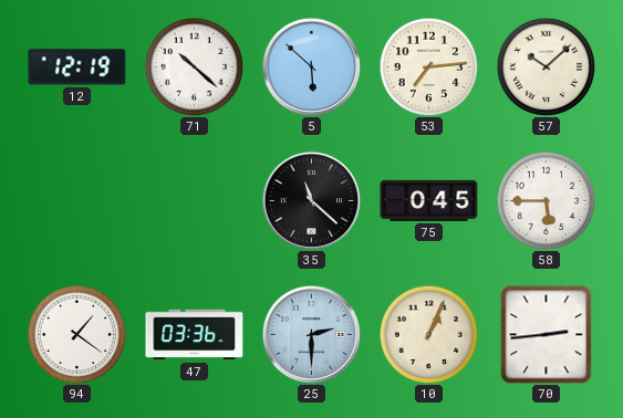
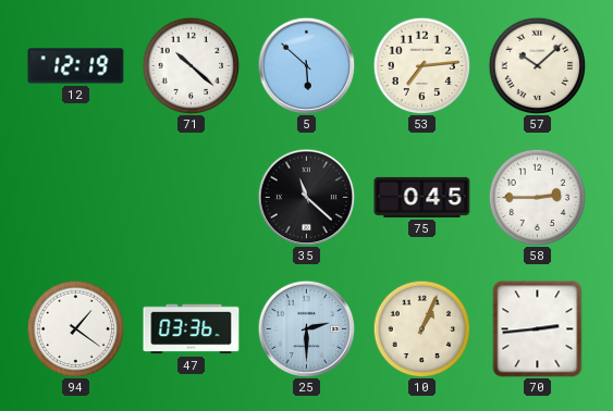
58: 5:45 -> 2:45 (537, 197)
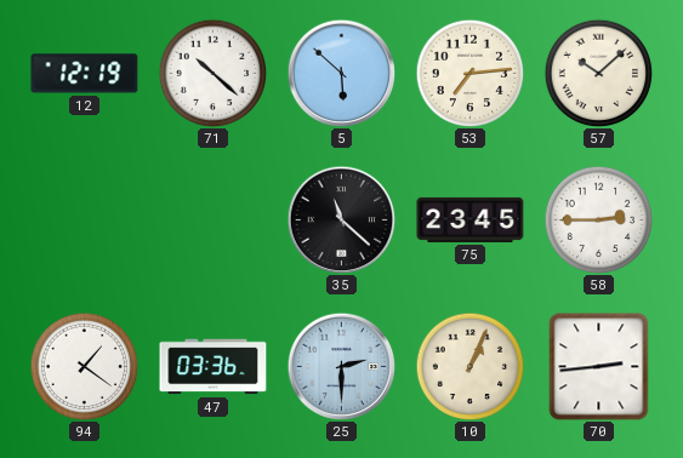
75: 0:45 -> 23:45 (471, 219)
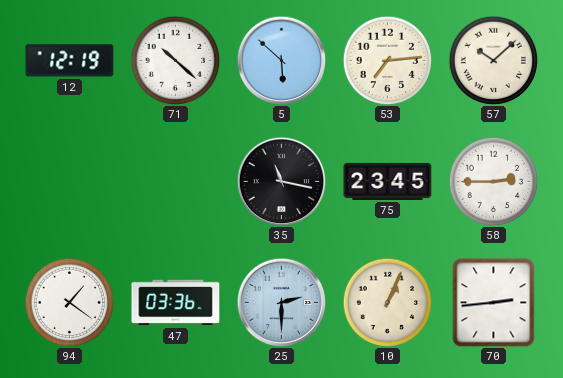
35: 11:22 -> 11:17 (281, 181)
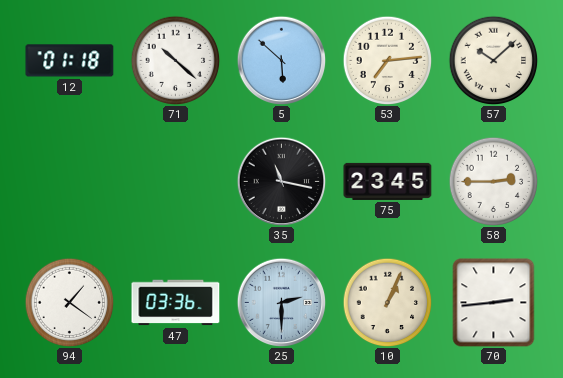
12: 12:19 -> 01:18 (70, 61)
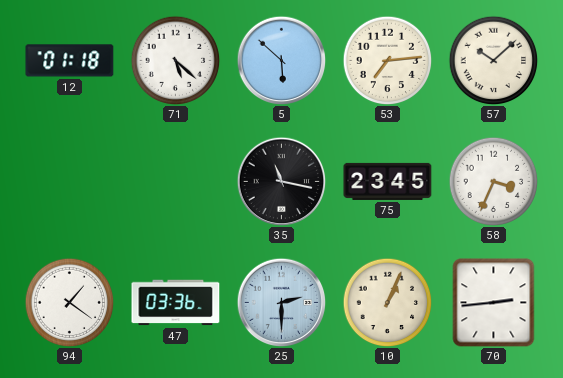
71: 10:22 -> 5:22 (175, 60)
58: 2:45 -> 3:34 (493, 181)
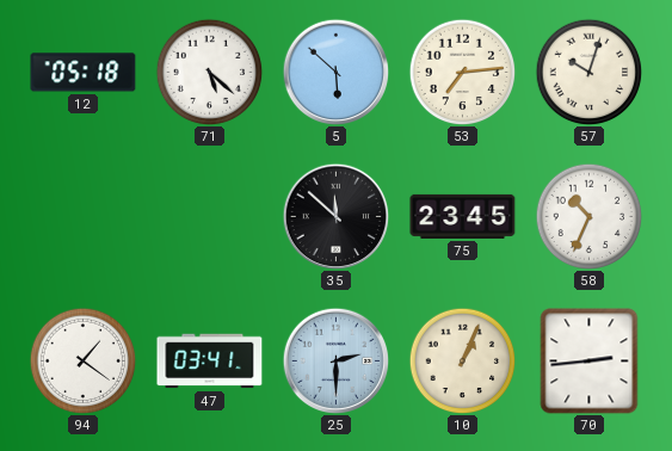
12: 01:18 -> 05:18 (84, 73)
57: 10:08 -> 10:03 (588, 72)
35: 11:17 -> 11:52 (335, 216)
58: 3:34 -> 10:34 (588, 216)
47: 03:36 -> 03:41 (210, 362)
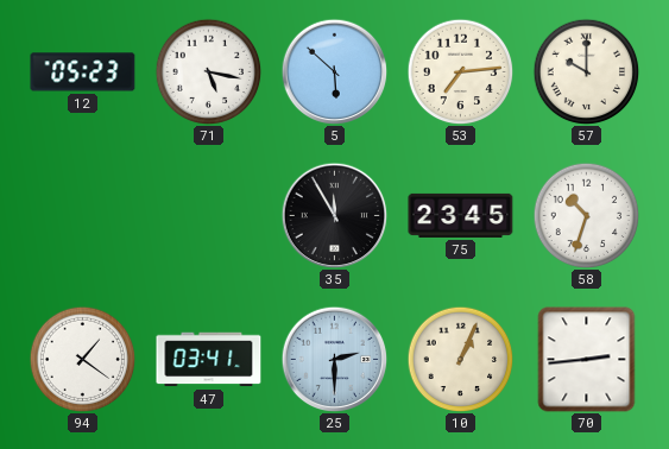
12: 05:18 -> 05:23 (83, 72)
71: 5:22 -> 5:17 (208, 71)
57: 10:03 -> 10:00 (586, 71)
35: 11:52 -> 11:55 (334, 215)
58: 10:34 -> 10:33 (586, 215)
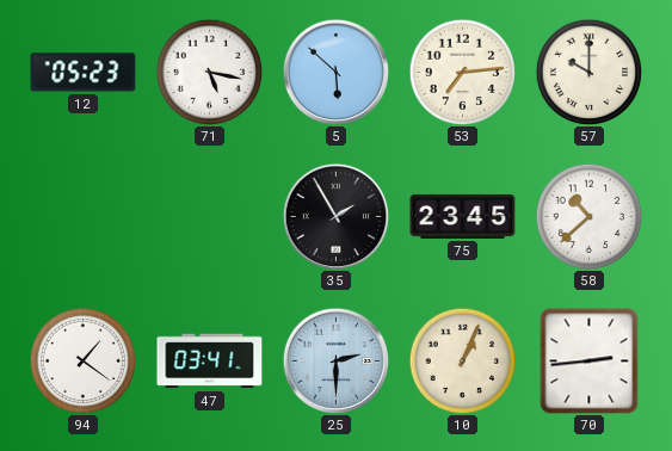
35: 11:55 -> 1:55 (335, 216)
58: 10:33 -> 10:38 (588, 216)
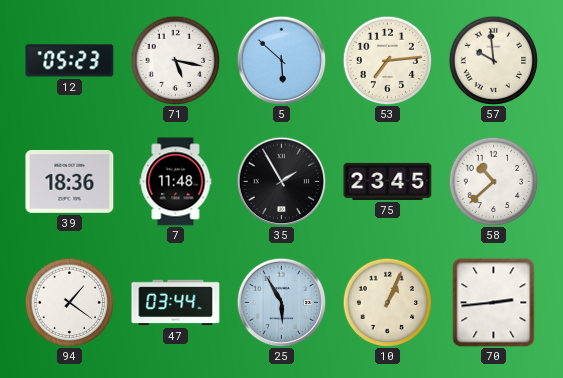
57: 10:00 -> 9:59 (493, 60)
39: none -> 18:36 (70, 181)
7: none -> 11:48 (176, 182)
47: 03:41 -> 03:44 (176, 303)
25: 2:30 -> 5:55 (281, 302)
